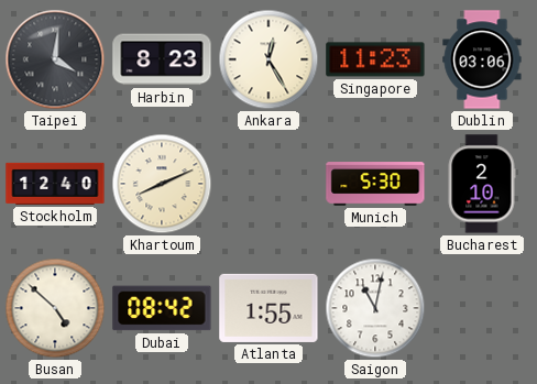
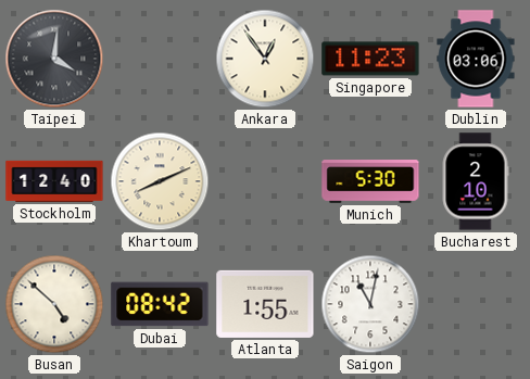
Harbin: 8:23 -> none (162, 59)
Ankara: 12:25 -> 12:54 (265, 59)
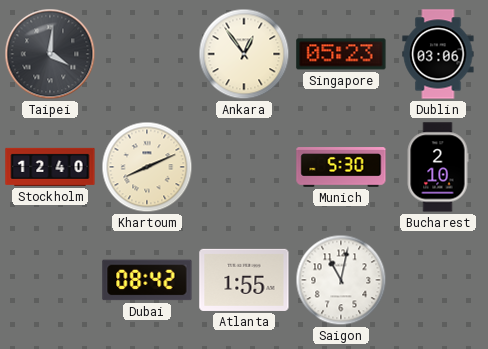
Singapore: 11:23 -> 05:23 (341, 54)
Busan: 4:52 -> none (54, 304)
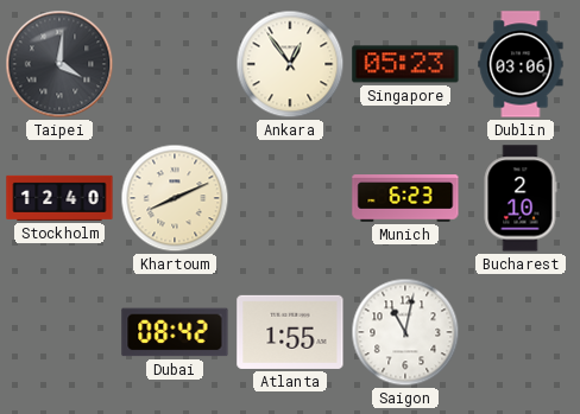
Munich: 5:30 -> 6:23 (405, 198)
